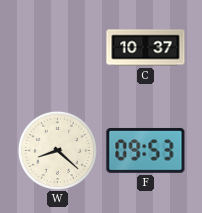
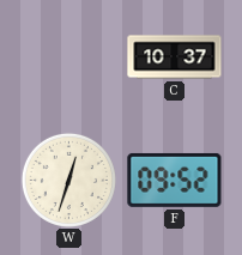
W: 8:22 -> 12:33 (68, 180)
F: 09:53 -> 09:52 (175, 180)
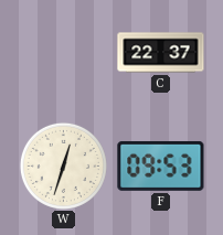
C: 10:37 -> 22:37 (161, 53)
F: 09:52 -> 09:53 (161, 165)
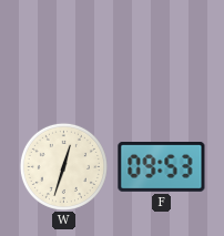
C: 22:37 -> none (161, 53)
